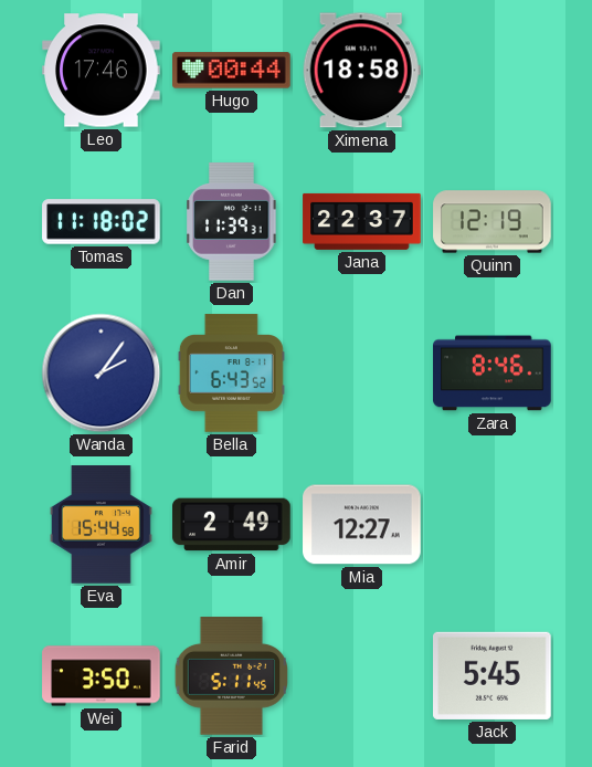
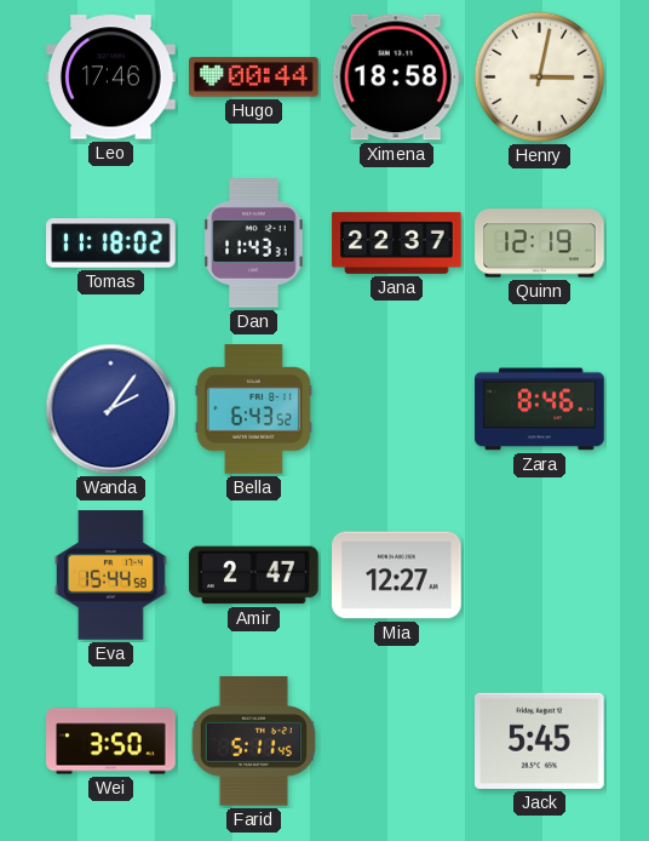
Henry: none -> 3:02 (540, 78)
Dan: 11:39 -> 11:43 (254, 244)
Amir: 2:49 -> 2:47 (254, 576)
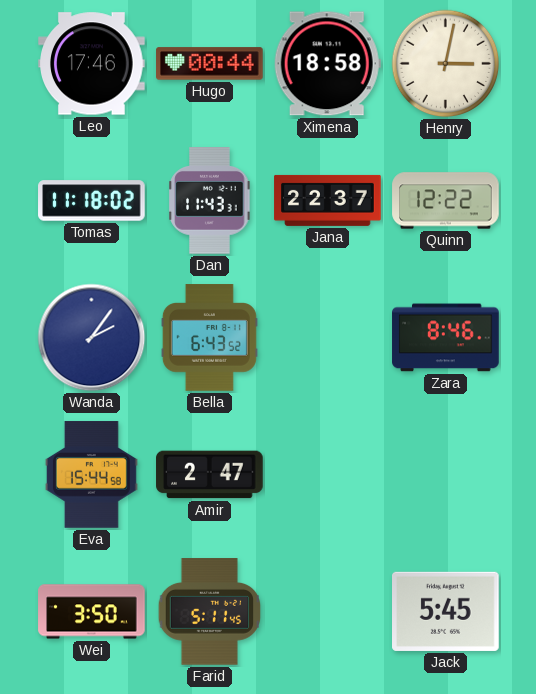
Quinn: 12:19 -> 12:22 (446, 201)
Mia: 12:27 -> none (397, 576)
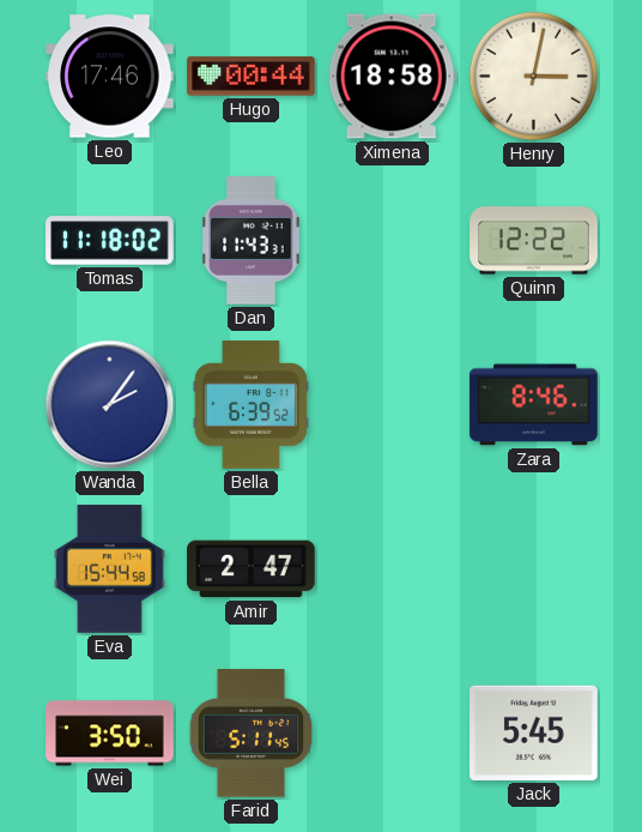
Jana: 22:37 -> none (328, 200)
Bella: 6:43 -> 6:39 (250, 405)
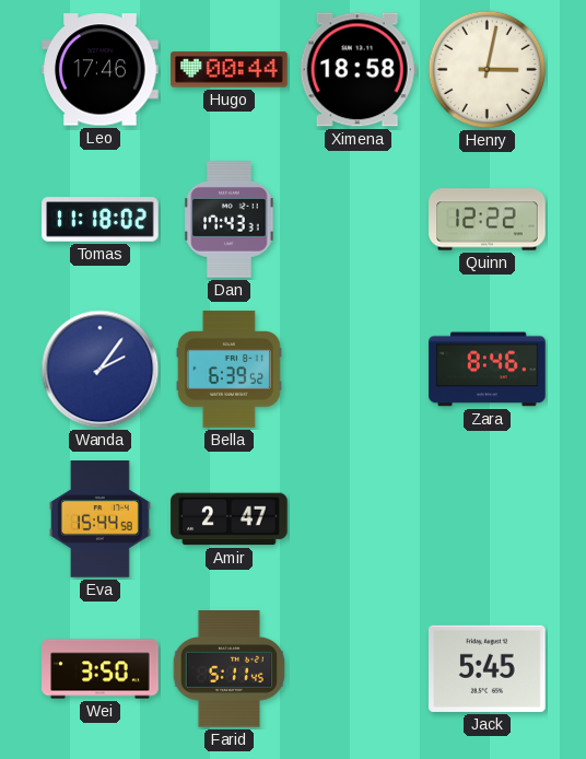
Dan: 11:43 -> 17:43 (230, 220)
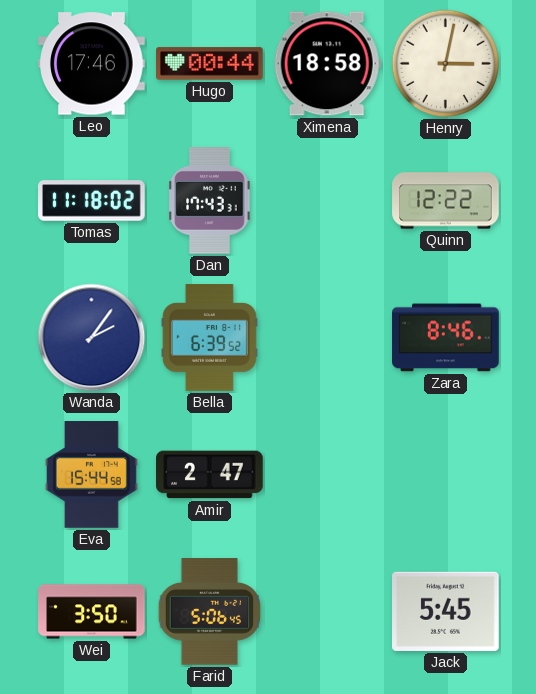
Farid: 5:11 -> 5:06 (210, 612)
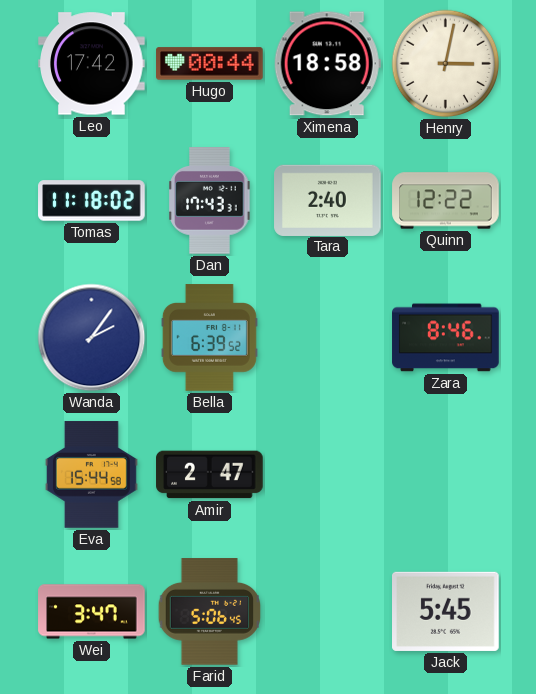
Leo: 17:46 -> 17:42 (92, 64)
Tara: none -> 2:40 (328, 200)
Wei: 3:50 -> 3:47 (92, 612)
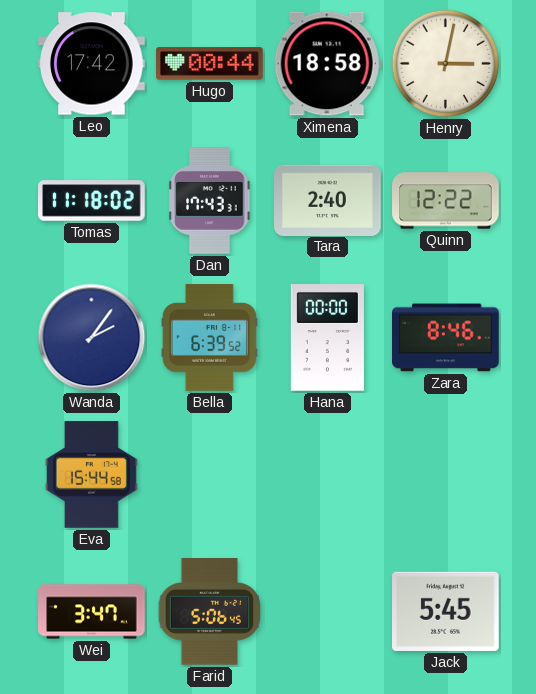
Hana: none -> 00:00 (327, 338)
Amir: 2:47 -> none (210, 475)
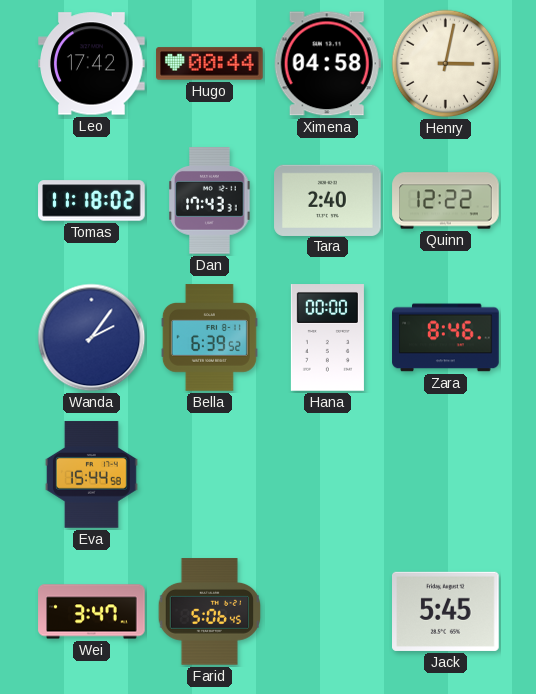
Ximena: 18:58 -> 04:58 (327, 64)
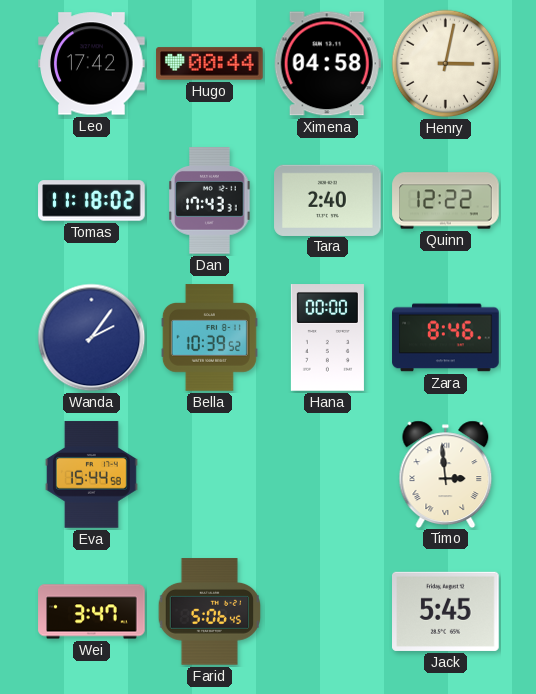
Bella: 6:39 -> 10:39 (209, 338)
Timo: none -> 2:59 (446, 474)
